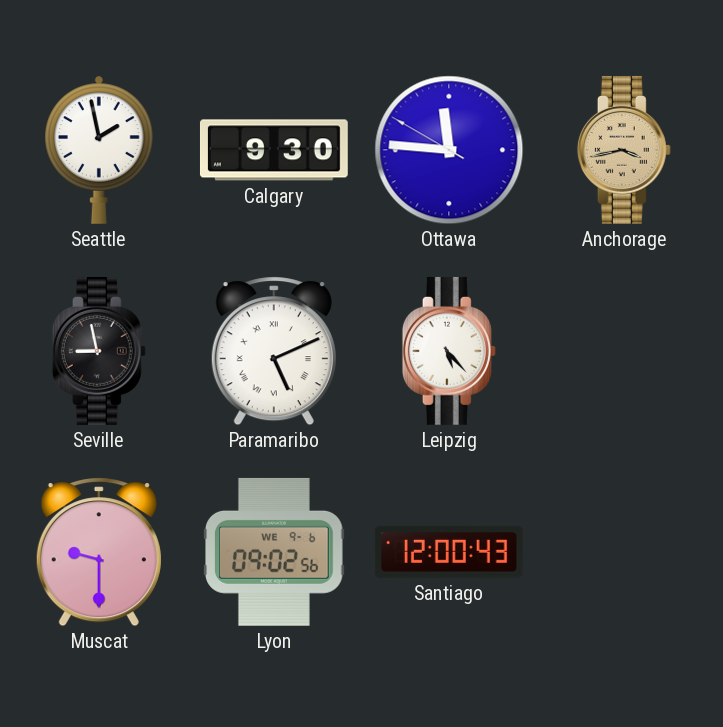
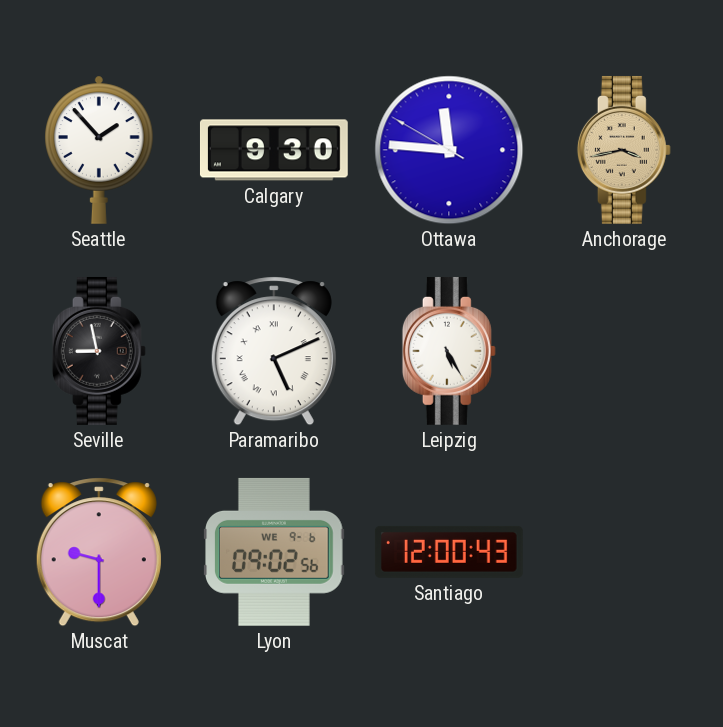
Seattle: 1:58 -> 1:53 (99, 150)
Leipzig: 5:23 -> 5:25 (449, 351)
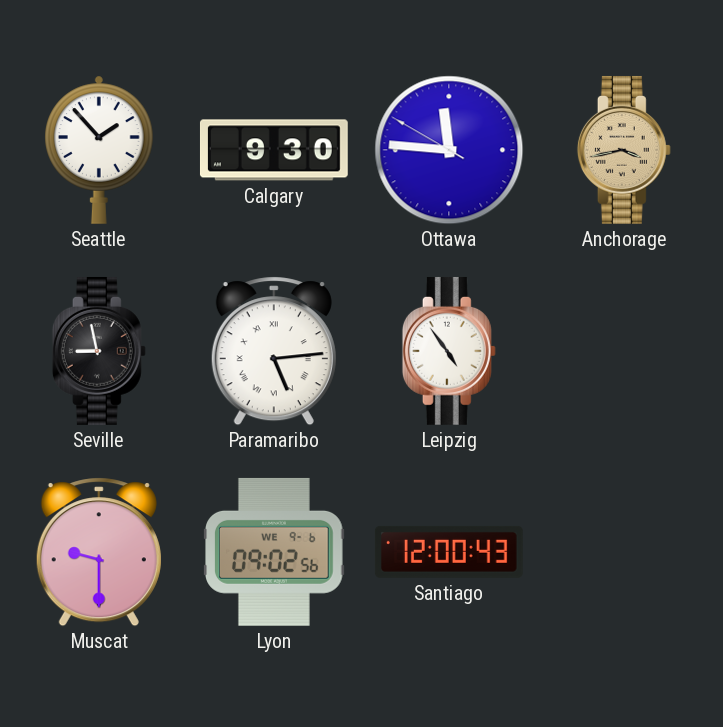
Paramaribo: 5:11 -> 5:14 (274, 351)
Leipzig: 5:25 -> 4:54 (449, 351)
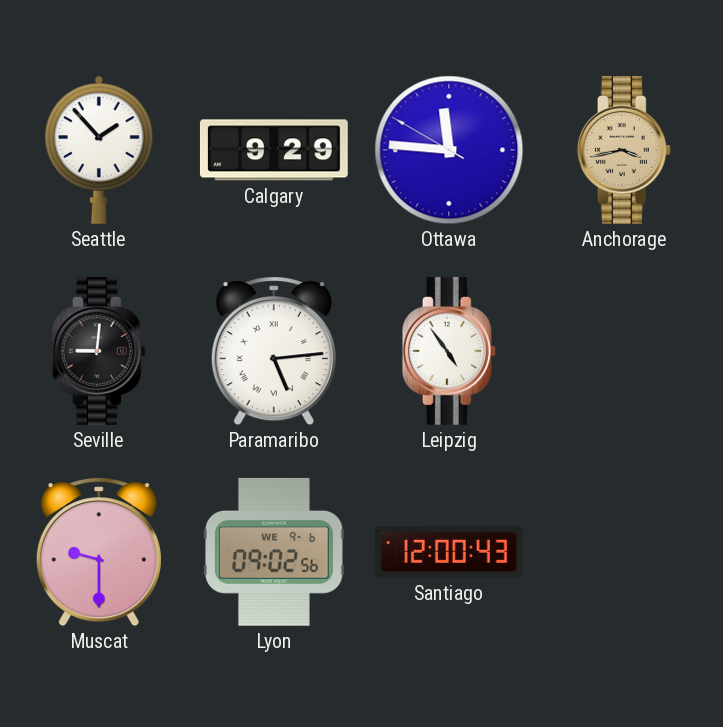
Calgary: 9:30 -> 9:29 (274, 150)
Seville: 8:58 -> 9:01 (99, 351)
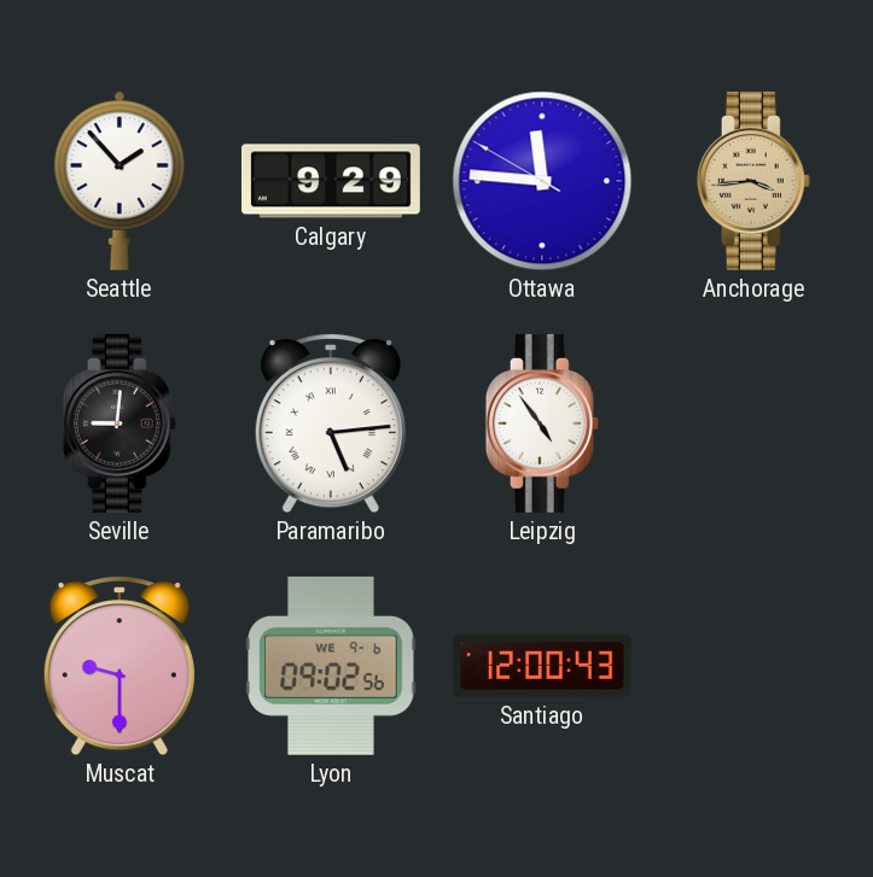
Anchorage: 3:43 -> 3:44 (753, 181)
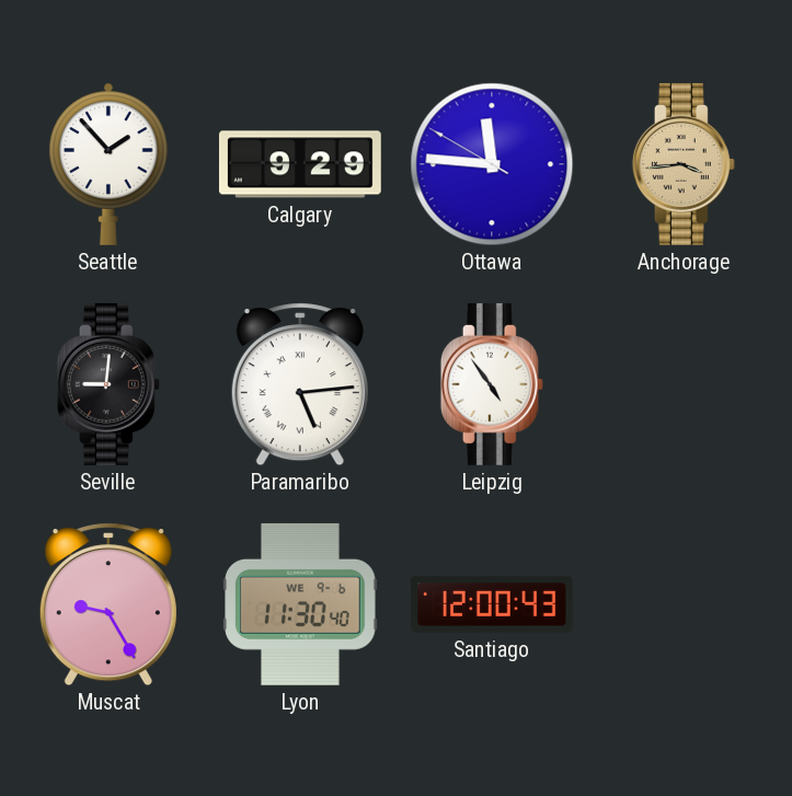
Muscat: 9:30 -> 9:25 (108, 604)
Lyon: 09:02 -> 11:30 (301, 604)
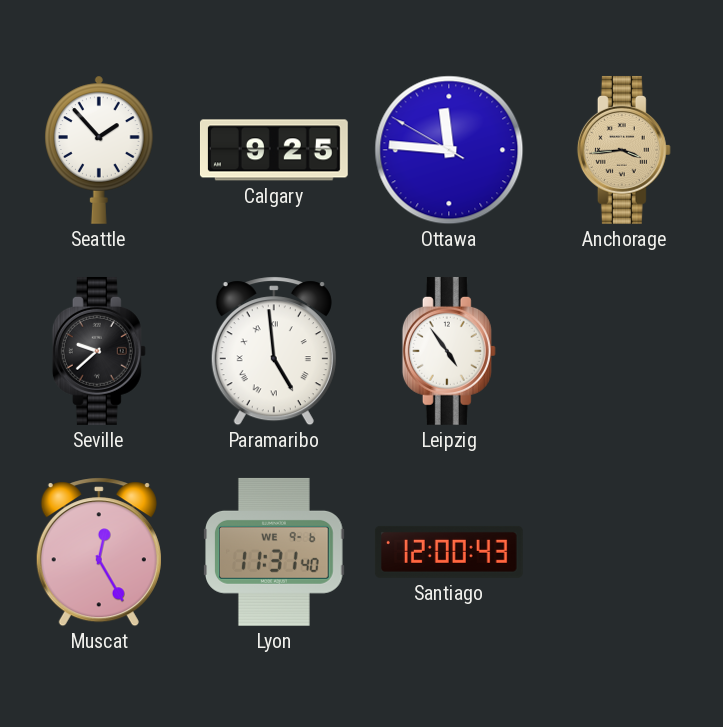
Calgary: 9:29 -> 9:25 (274, 150)
Seville: 9:01 -> 9:38 (99, 351)
Paramaribo: 5:14 -> 4:59 (274, 351)
Muscat: 9:25 -> 12:25 (99, 552)
Lyon: 11:30 -> 11:31 (275, 552)
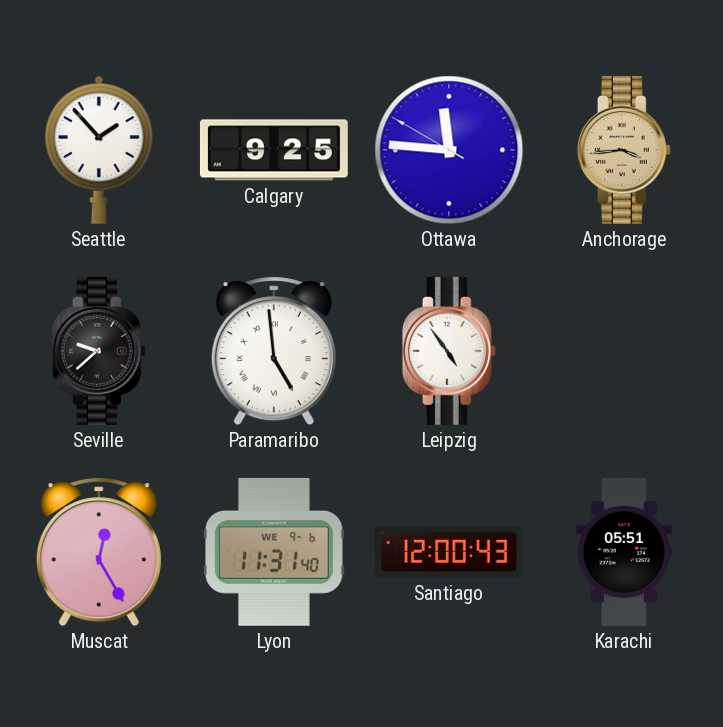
Karachi: none -> 05:51 (624, 552)
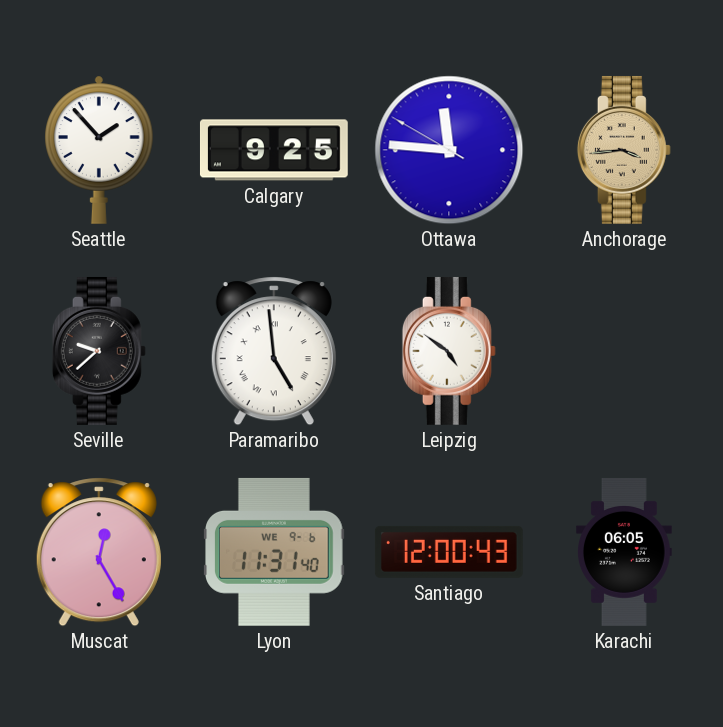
Leipzig: 4:54 -> 4:51 (449, 351)
Karachi: 05:51 -> 06:05 (624, 552)
